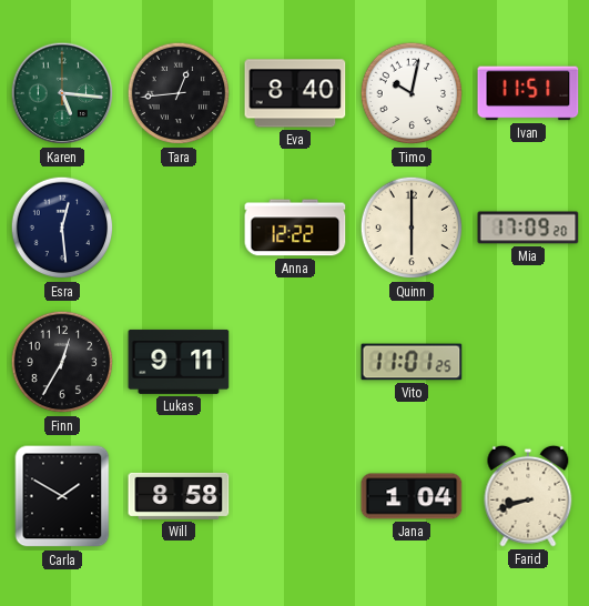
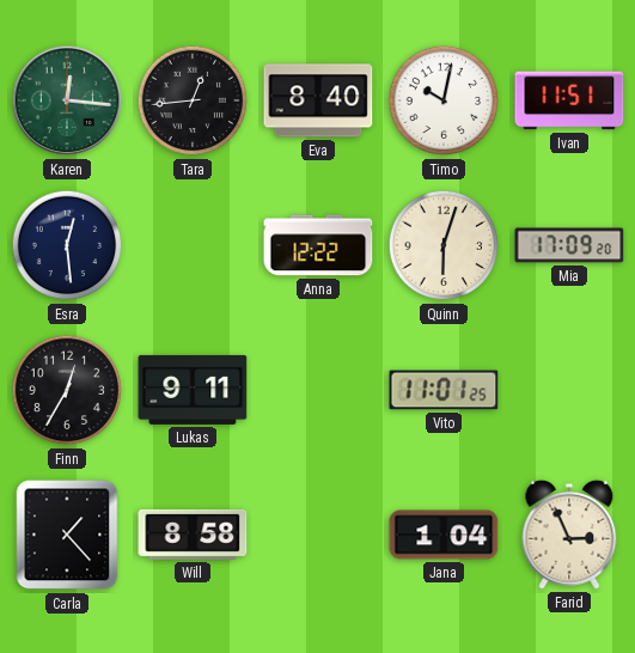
Karen: 5:16 -> 12:16 (67, 100)
Quinn: 6:00 -> 6:03 (444, 245)
Carla: 1:50 -> 1:23 (67, 535)
Farid: 8:42 -> 2:56 (569, 535)
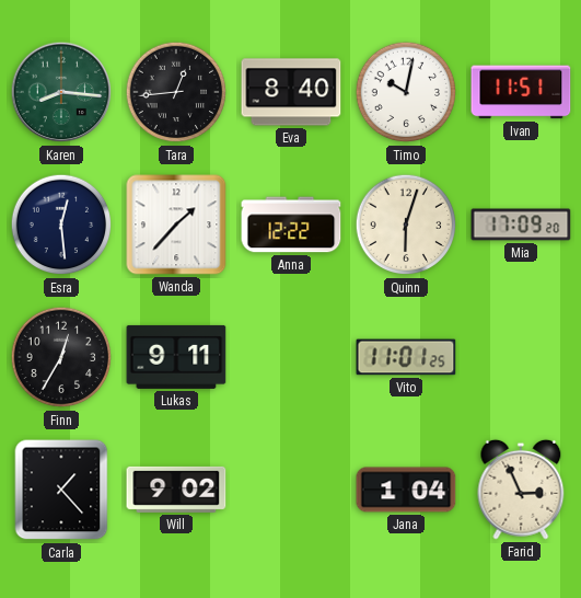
Karen: 12:16 -> 8:16 (61, 92)
Wanda: none -> 1:37 (176, 225)
Will: 8:58 -> 9:02 (176, 490)
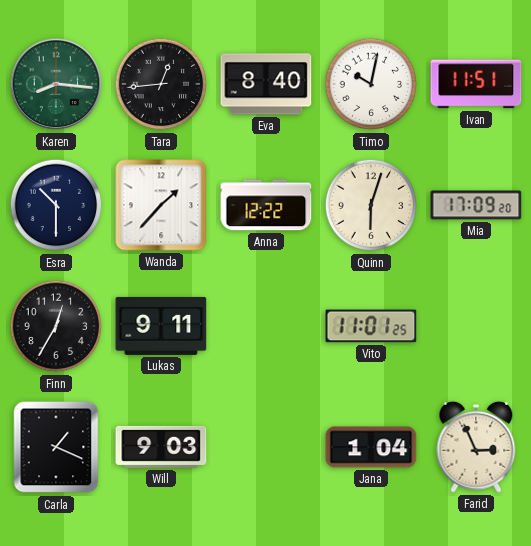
Esra: 12:29 -> 10:30 (56, 205)
Carla: 1:23 -> 1:19 (56, 447)
Will: 9:02 -> 9:03 (161, 447)
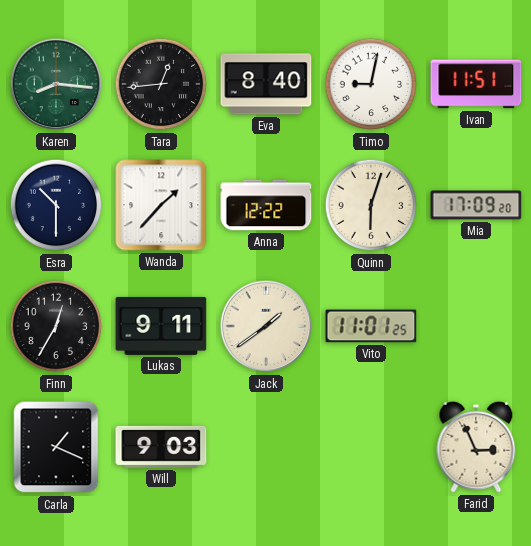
Timo: 10:02 -> 9:02 (371, 84)
Jack: none -> 1:39 (266, 326)
Jana: 1:04 -> none (371, 447)
